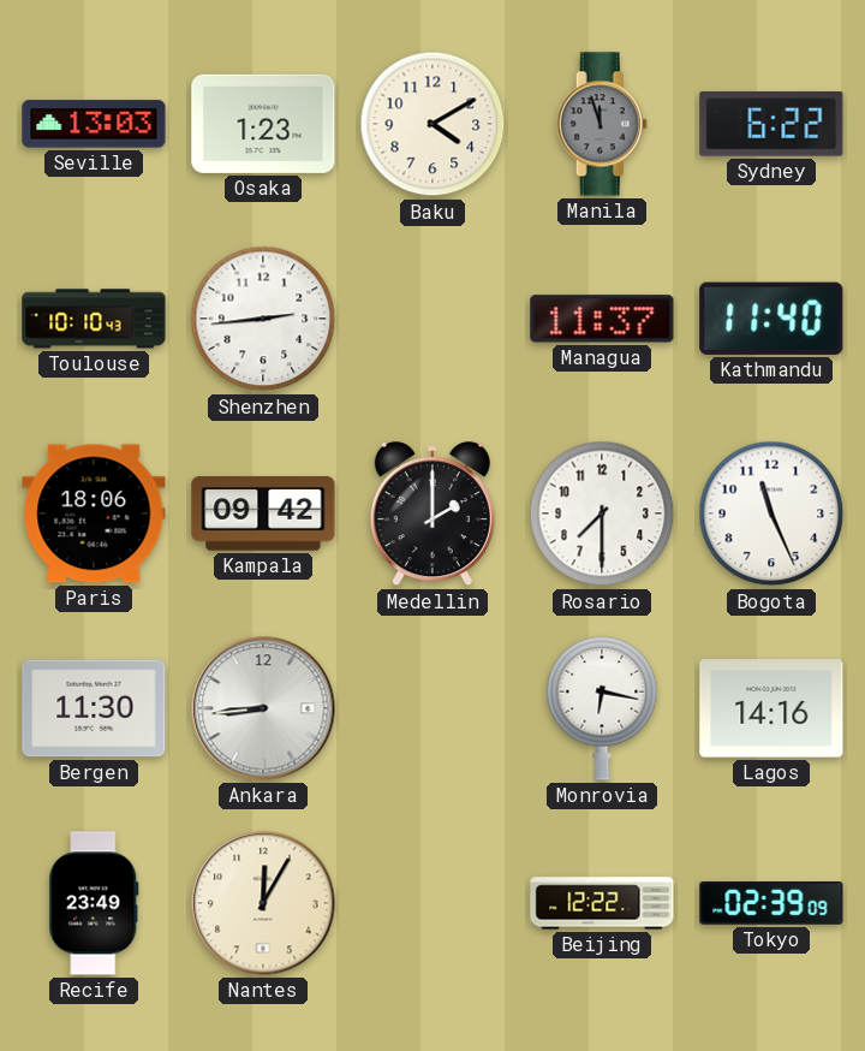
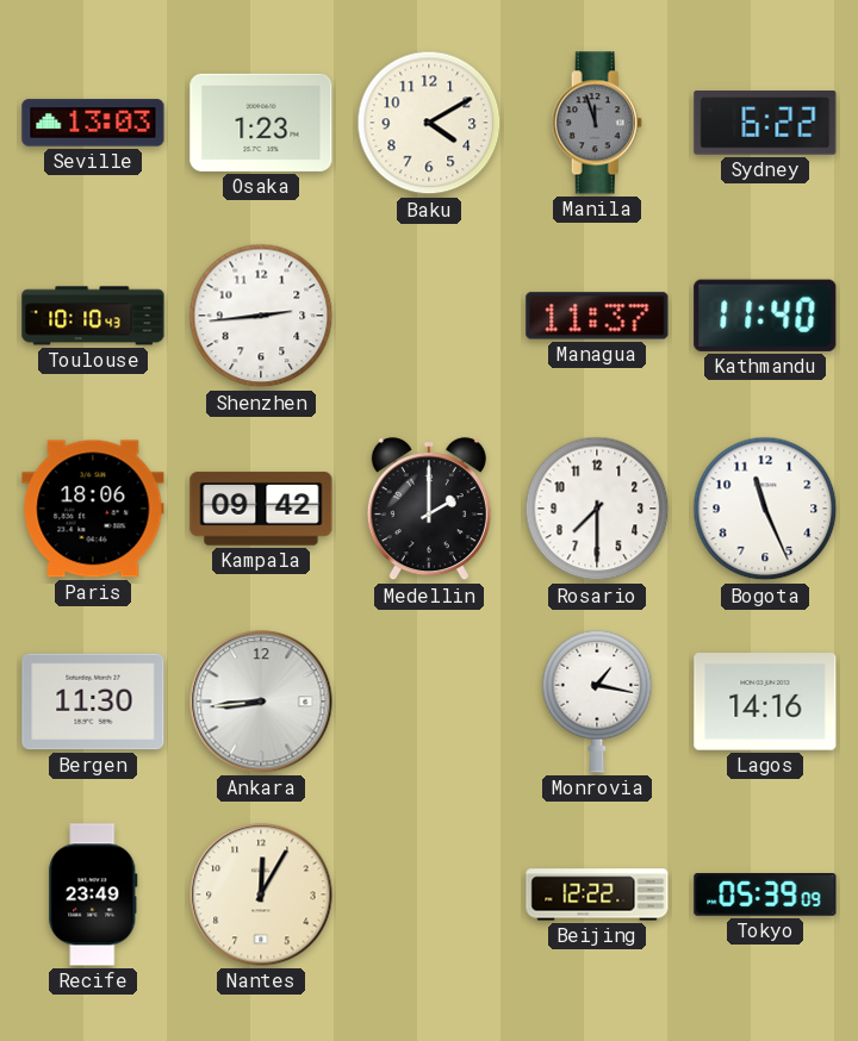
Monrovia: 6:17 -> 1:17 (597, 702)
Tokyo: 02:39 -> 05:39 (765, 896)
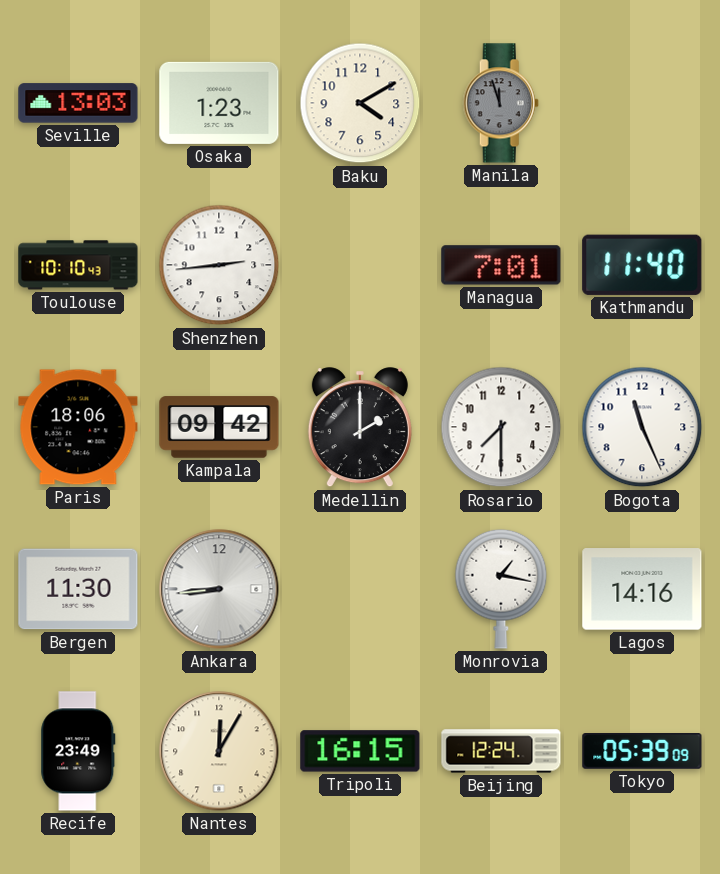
Sydney: 6:22 -> none (765, 124)
Managua: 11:37 -> 7:01 (501, 265)
Tripoli: none -> 16:15 (360, 751)
Beijing: 12:22 -> 12:24 (501, 751)
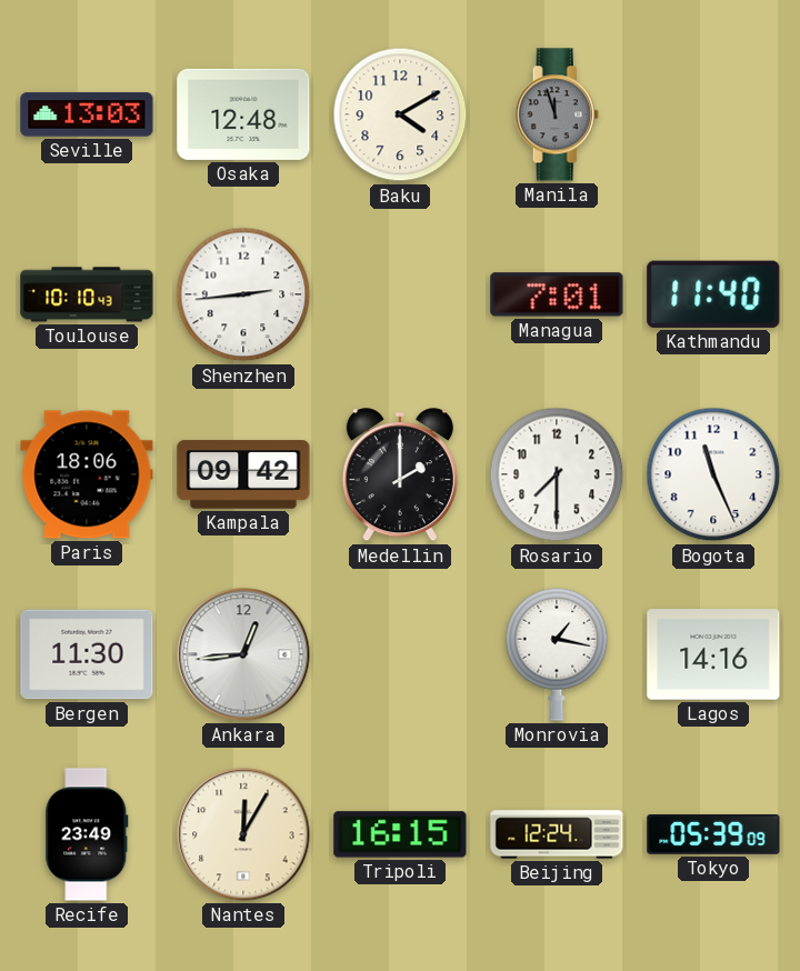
Osaka: 1:23 -> 12:48 (243, 114)
Ankara: 8:44 -> 12:44 (243, 654)
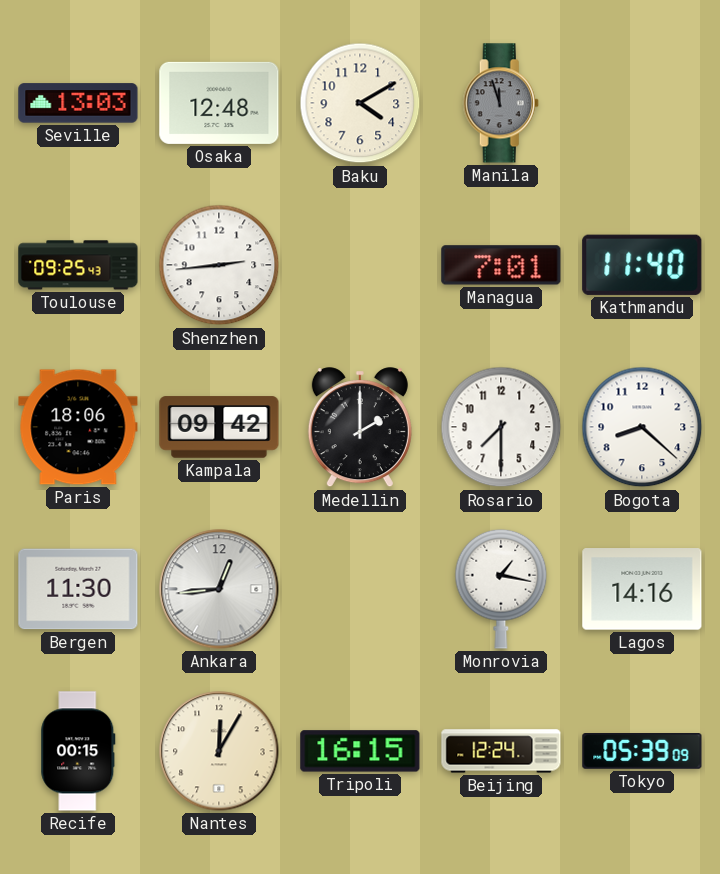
Toulouse: 10:10 -> 09:25 (78, 265)
Bogota: 11:26 -> 8:22 (642, 427)
Recife: 23:49 -> 00:15 (78, 751)
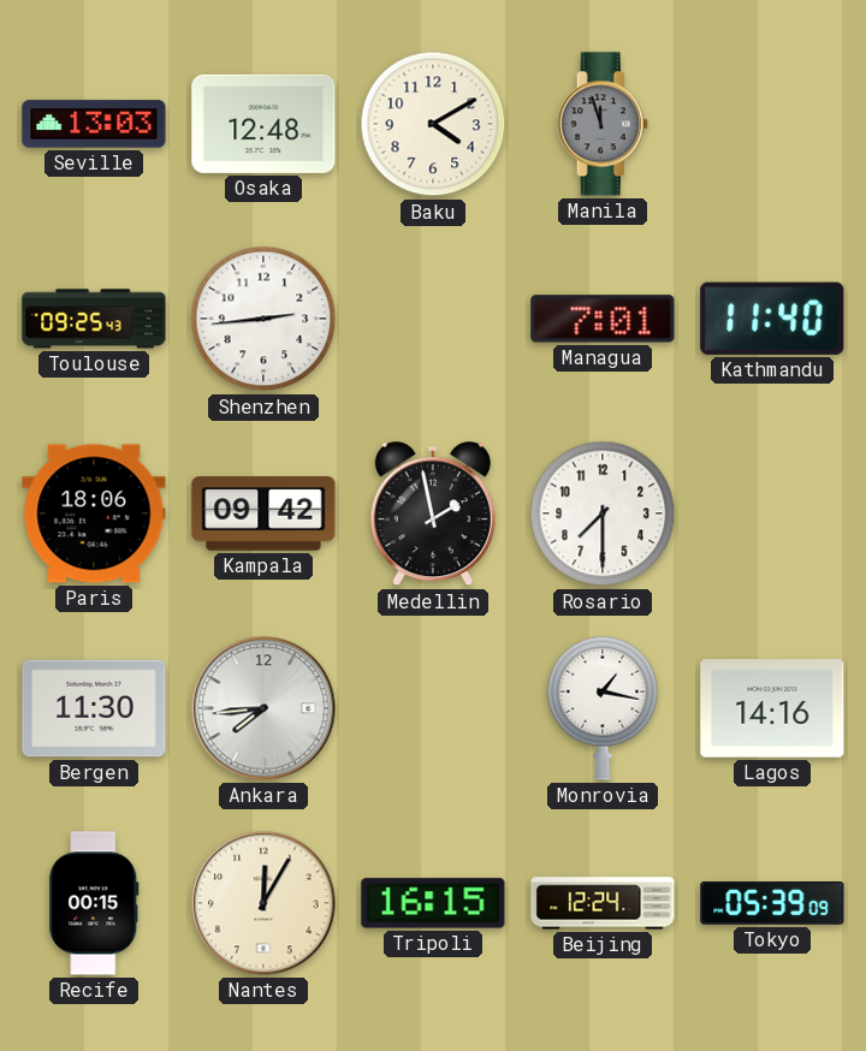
Medellin: 2:00 -> 1:58 (433, 515)
Bogota: 8:22 -> none (642, 427)
Ankara: 12:44 -> 7:44 (263, 708)
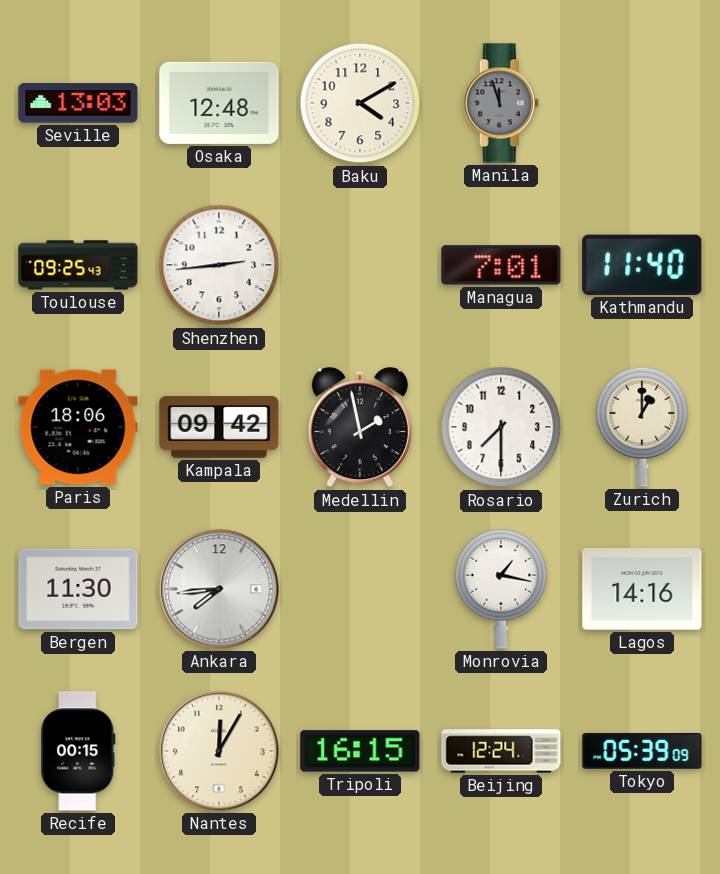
Zurich: none -> 1:00 (642, 427)
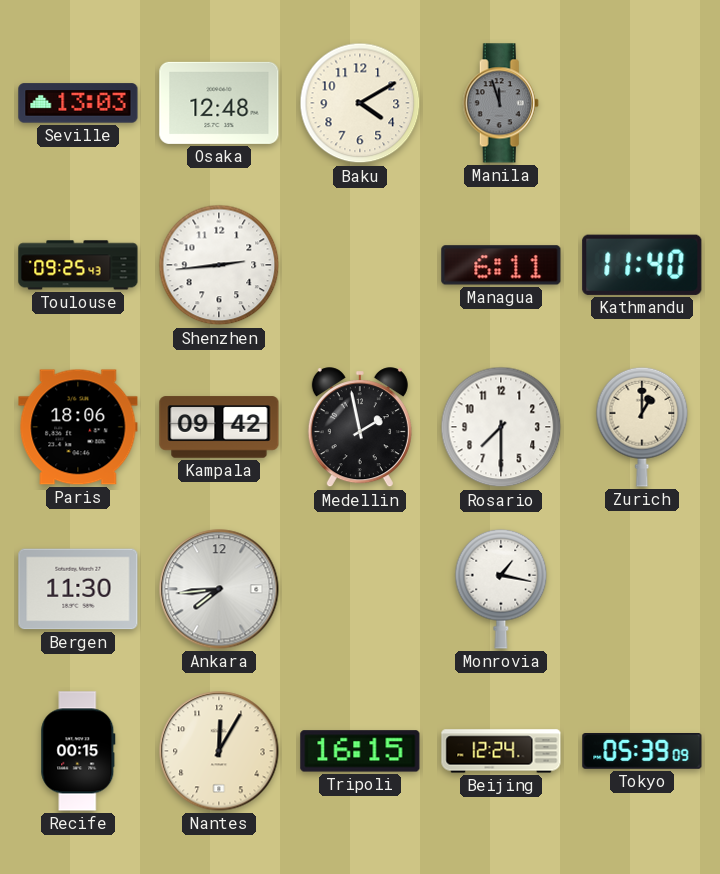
Managua: 7:01 -> 6:11 (501, 265)
Lagos: 14:16 -> none (642, 589)
